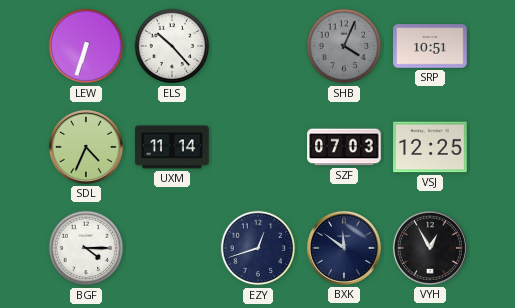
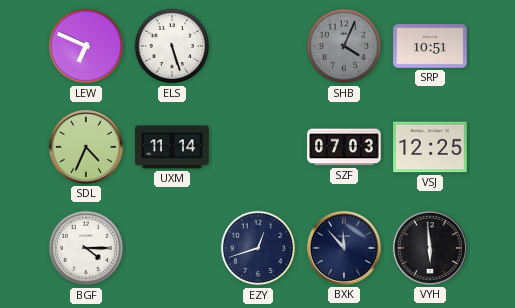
LEW: 6:33 -> 6:49 (86, 46)
ELS: 10:23 -> 5:27 (172, 46)
BXK: 11:51 -> 11:53 (344, 248)
VYH: 12:55 -> 5:59 (430, 248)
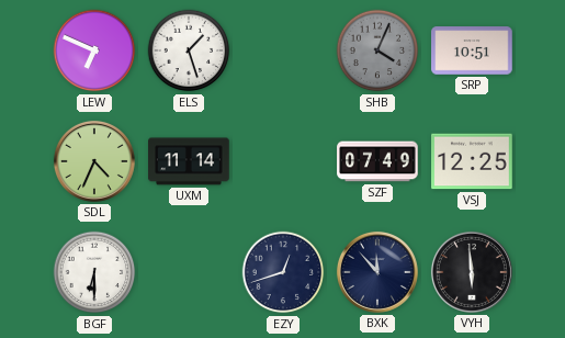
ELS: 5:27 -> 1:27 (189, 50)
SZF: 07:03 -> 07:49 (377, 161)
BGF: 4:15 -> 6:30 (94, 272)
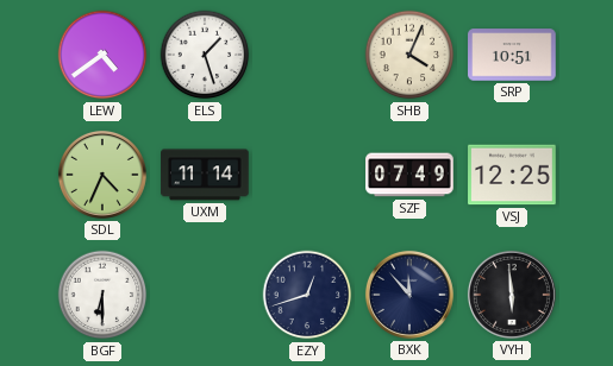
LEW: 6:49 -> 4:39 (102, 55)
SHB dial: grey -> cream (409, 55)
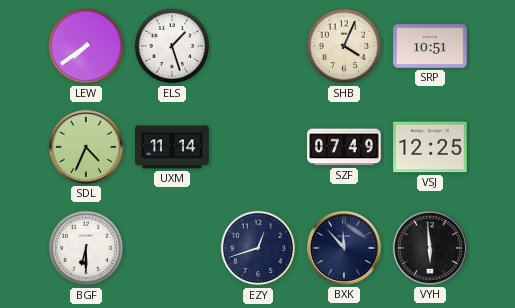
LEW: 4:39 -> 7:39 (86, 46)
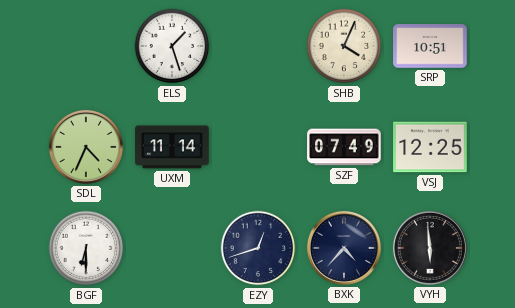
LEW: 7:39 -> none (86, 46)
BXK: 11:53 -> 4:37 (344, 248)
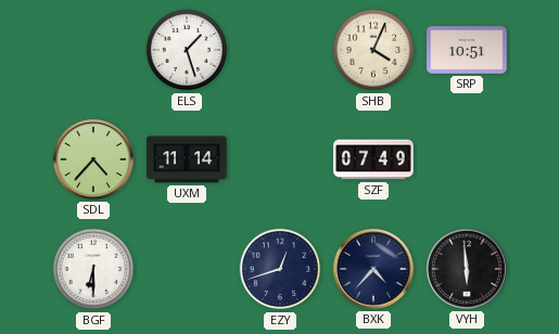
SDL: 4:34 -> 4:37 (93, 159)
VSJ: 12:25 -> none (430, 147)
